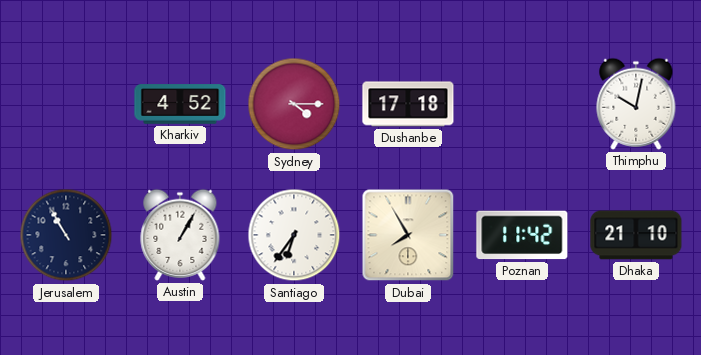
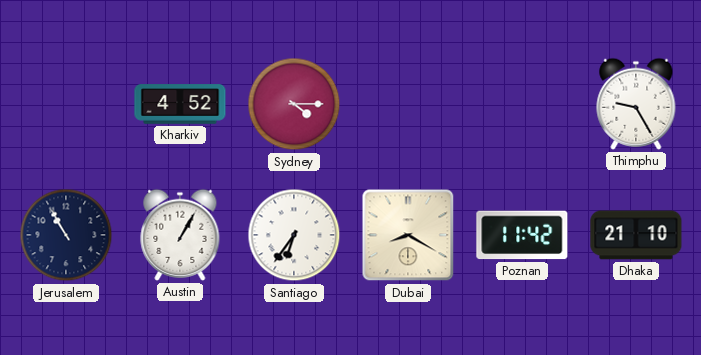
Dushanbe: 17:18 -> none (408, 104)
Thimphu: 10:02 -> 9:25 (636, 104)
Dubai: 7:55 -> 8:20 (408, 235)
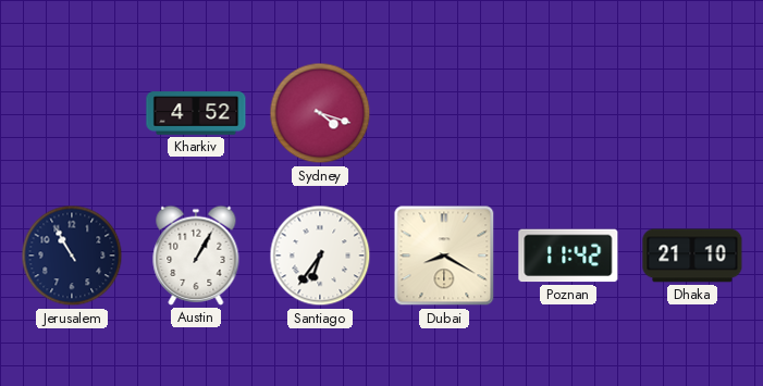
Sydney: 4:15 -> 4:18 (320, 113)
Thimphu: 9:25 -> none (636, 104)
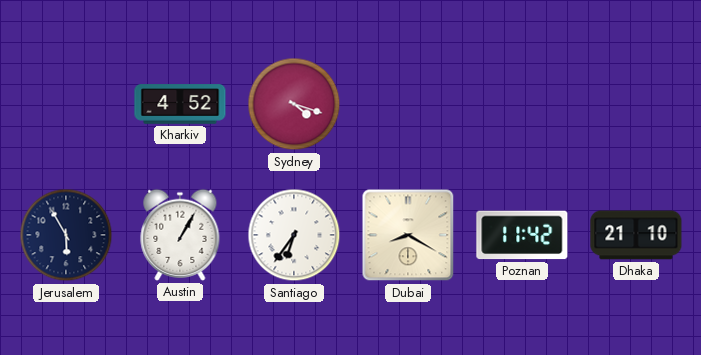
Jerusalem: 10:55 -> 5:55 (66, 235)
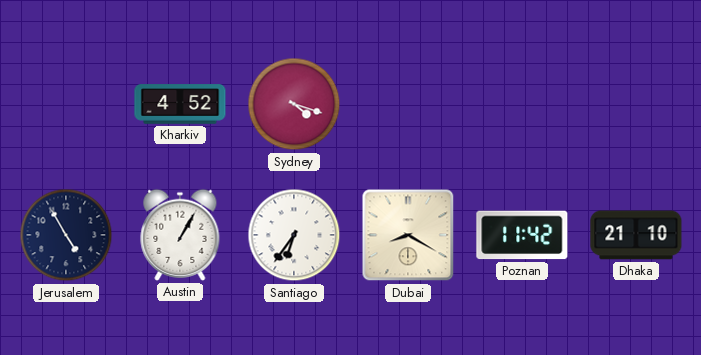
Jerusalem: 5:55 -> 4:55 (66, 235)
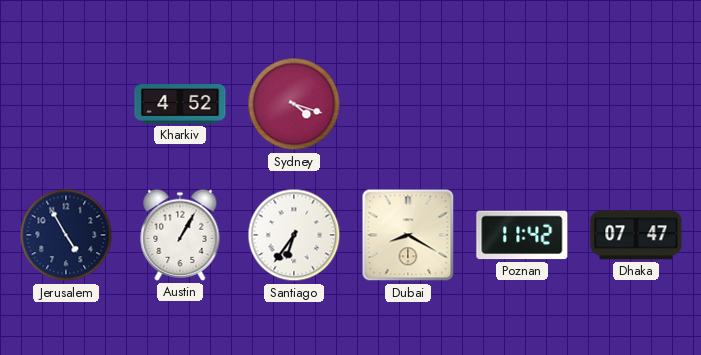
Dhaka: 21:10 -> 07:47 (636, 235)
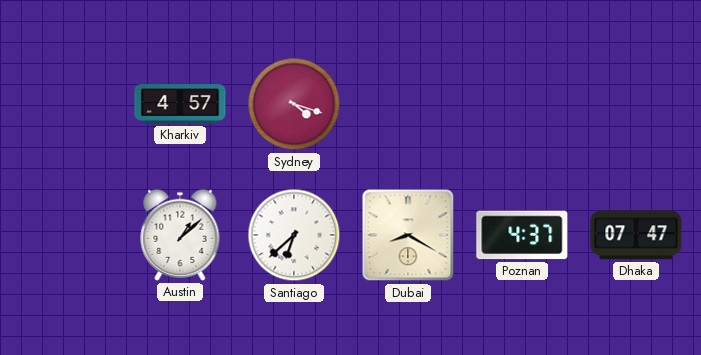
Kharkiv: 4:52 -> 4:57 (180, 104)
Jerusalem: 4:55 -> none (66, 235)
Austin: 1:05 -> 1:08 (180, 235)
Santiago: 6:36 -> 6:38 (294, 235)
Poznan: 11:42 -> 4:37 (522, 235)
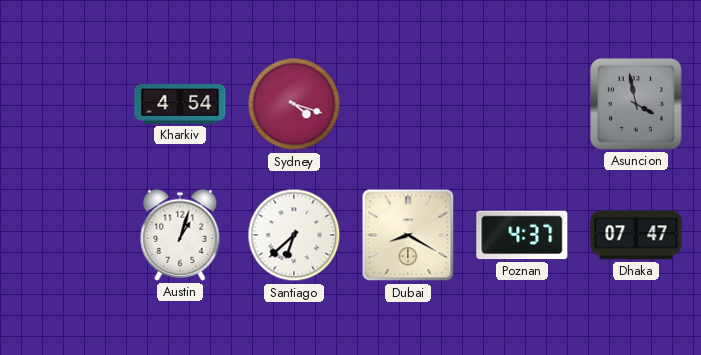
Kharkiv: 4:57 -> 4:54 (180, 104)
Asuncion: none -> 3:58 (636, 104)
Austin: 1:08 -> 1:03 (180, 235)
